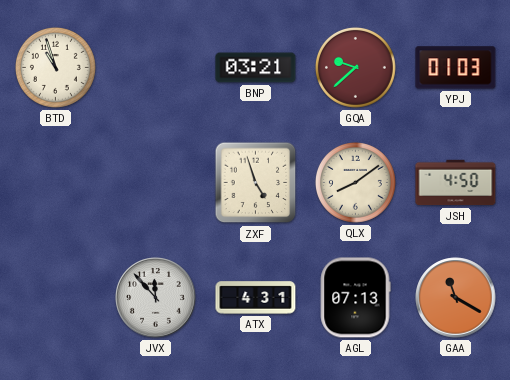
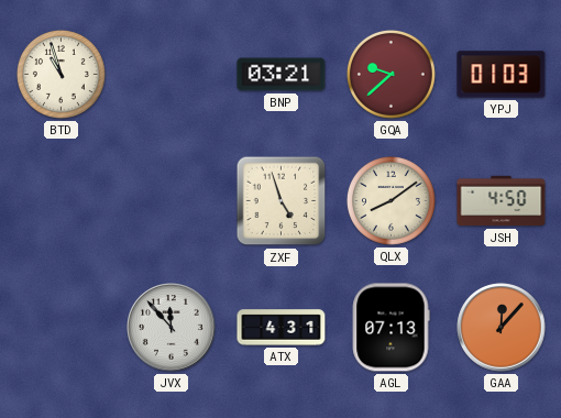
GAA: 11:20 -> 12:07 (502, 328)
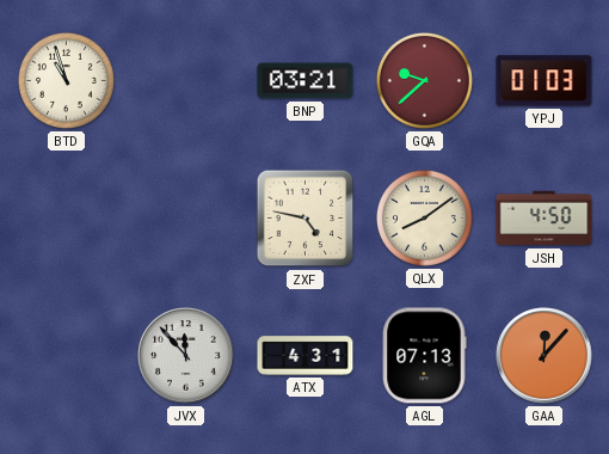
ZXF: 4:57 -> 4:47 (306, 219)
